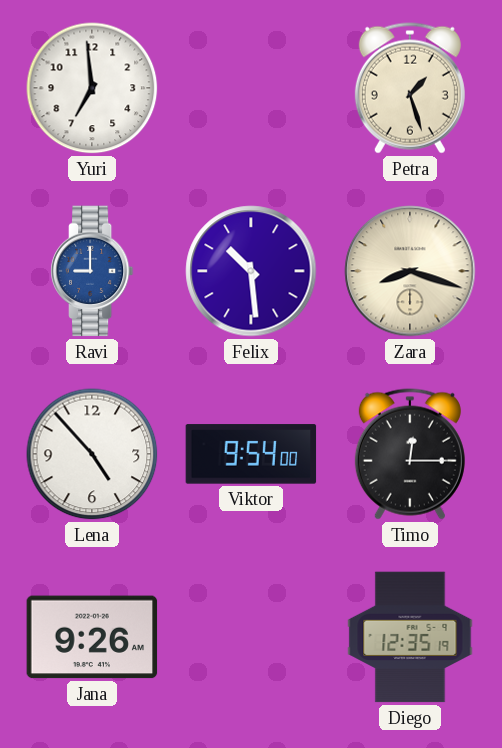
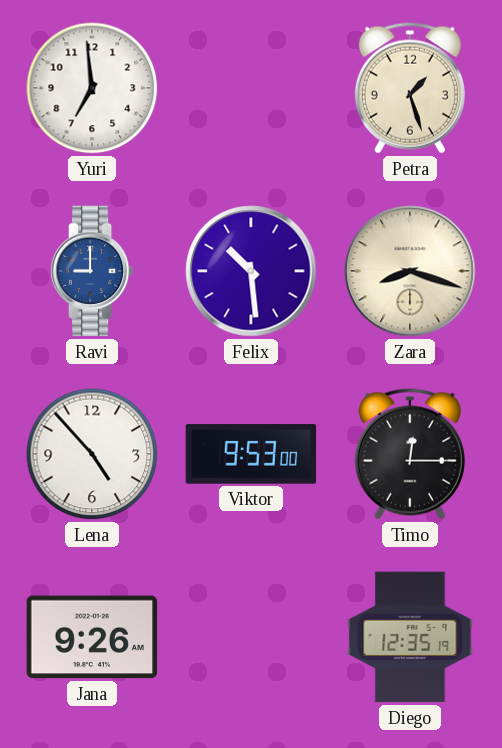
Viktor: 9:54 -> 9:53 (251, 454)
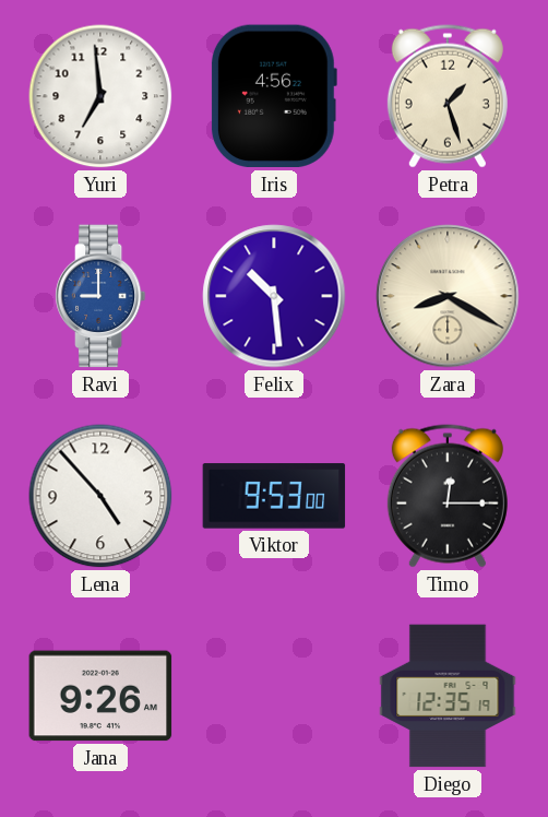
Iris: none -> 4:56 (273, 96)
Zara: 8:18 -> 8:20 (448, 296)
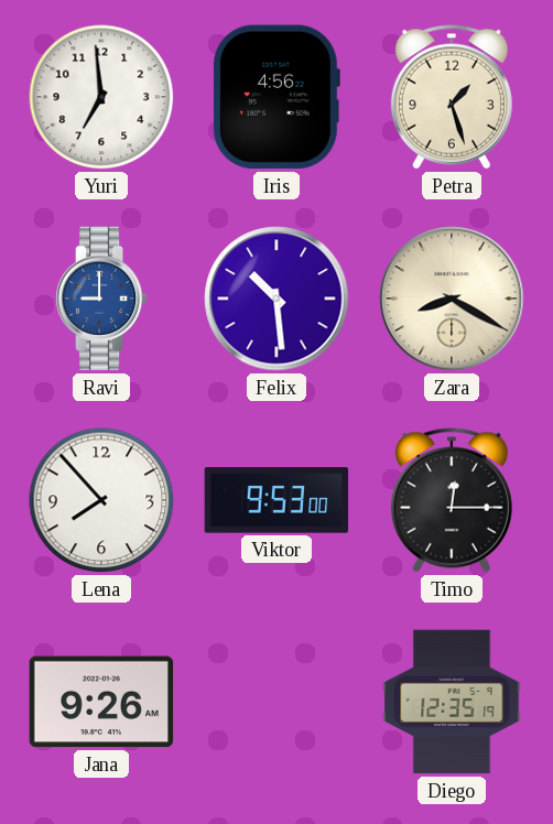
Lena: 4:53 -> 7:53 (101, 500)
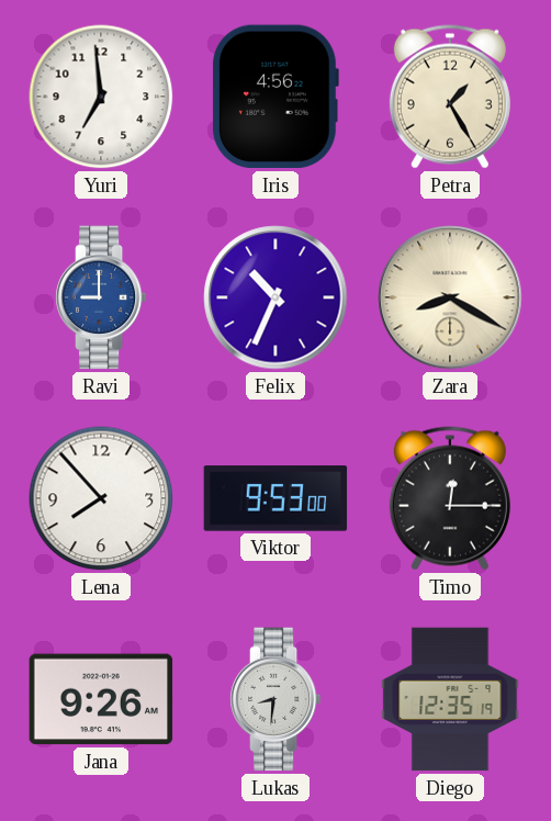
Petra: 1:27 -> 1:25 (450, 97)
Felix: 10:29 -> 10:34 (275, 297)
Lukas: none -> 8:31 (275, 699)
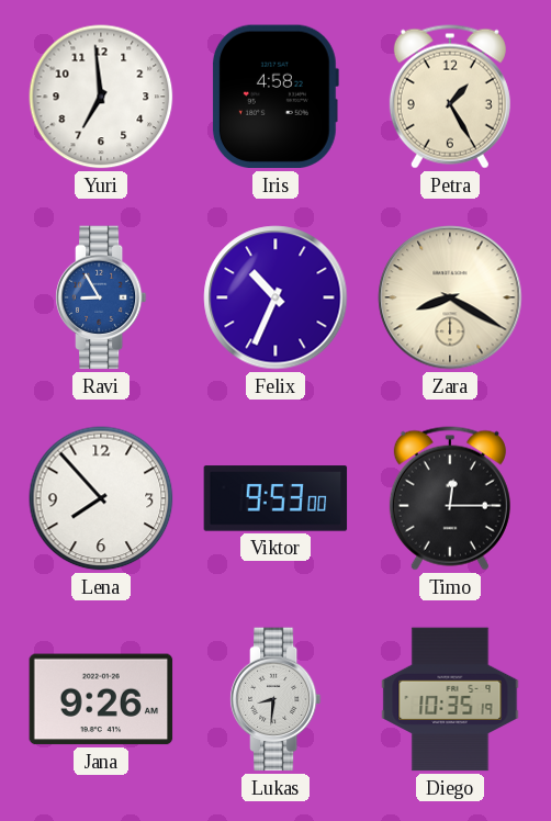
Iris: 4:56 -> 4:58 (274, 97)
Ravi: 9:00 -> 8:55 (101, 297)
Diego: 12:35 -> 10:35 (450, 699)
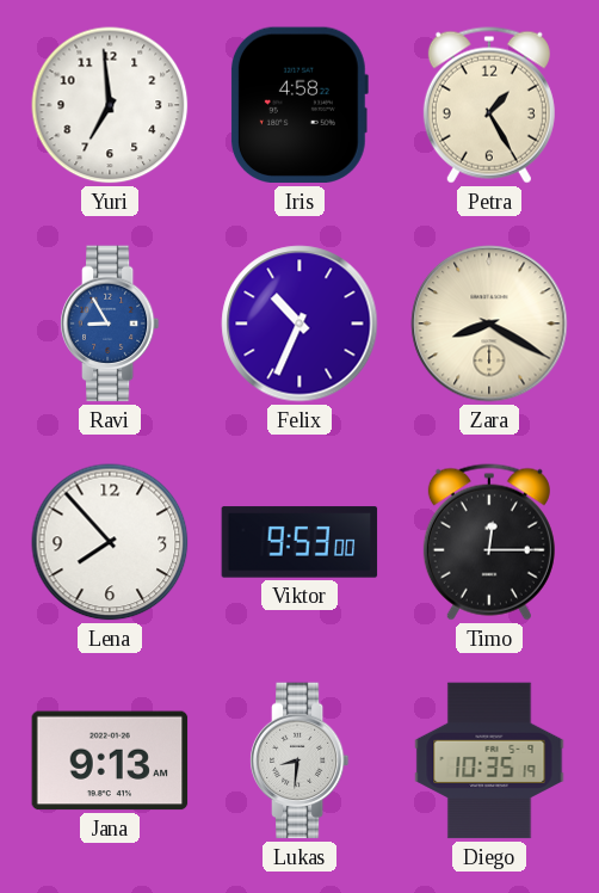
Jana: 9:26 -> 9:13 (110, 760)
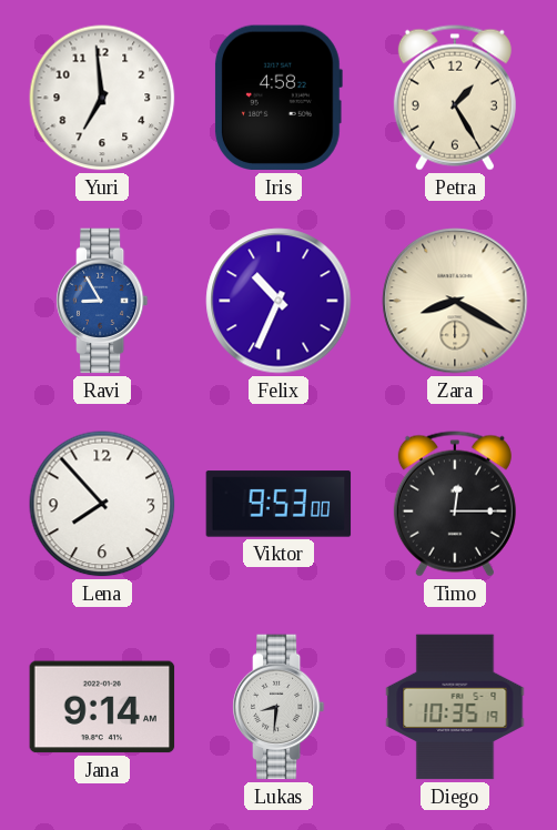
Jana: 9:13 -> 9:14 (102, 707)
